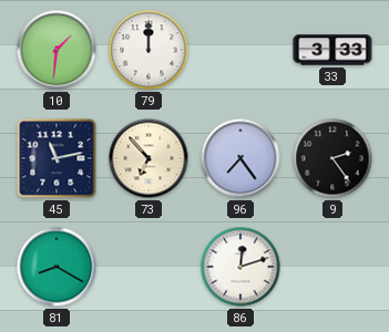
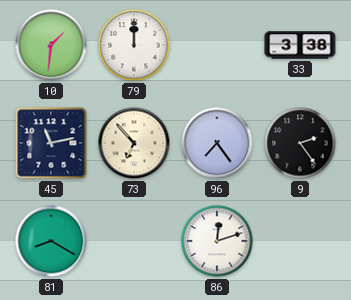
33: 3:33 -> 3:38 (300, 45)
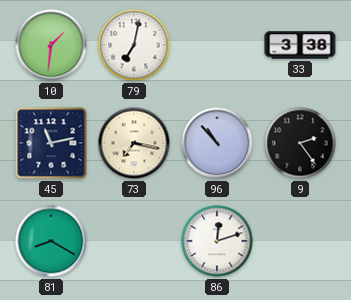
79: 12:00 -> 7:02 (134, 45)
73: 6:53 -> 7:17 (134, 143)
96: 7:24 -> 10:53 (217, 143)
